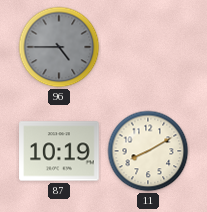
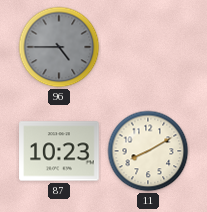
87: 10:19 -> 10:23 (59, 151)
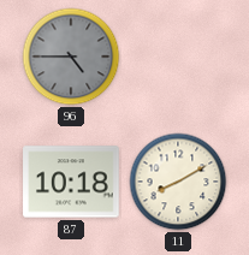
87: 10:23 -> 10:18 (71, 182)
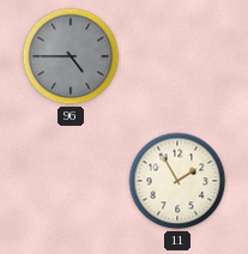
87: 10:18 -> none (71, 182)
11: 8:10 -> 1:55 (177, 181)
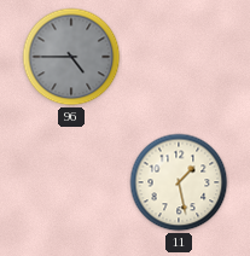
11: 1:55 -> 1:28 (179, 182)
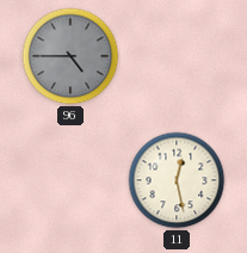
11: 1:28 -> 12:28 (177, 180)
